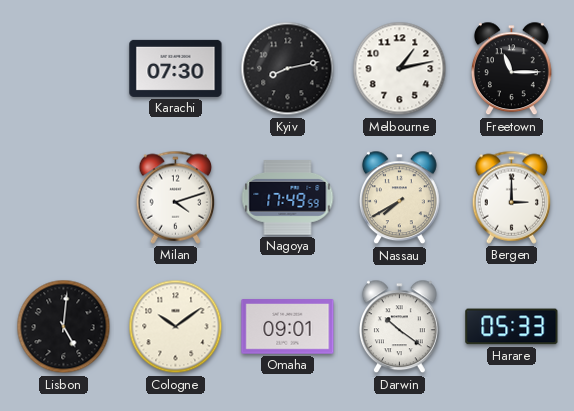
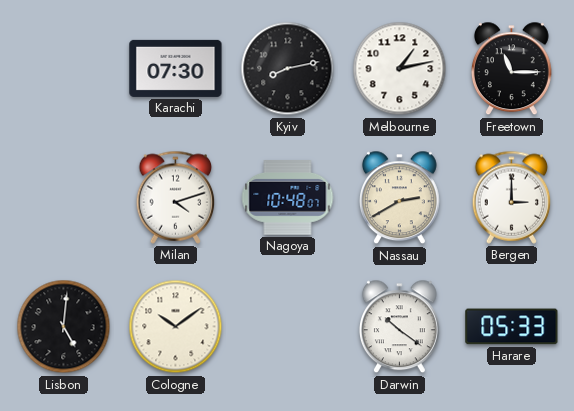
Nagoya: 17:49 -> 10:48 (288, 198)
Nassau: 7:40 -> 2:40 (399, 198)
Omaha: 09:01 -> none (288, 327)
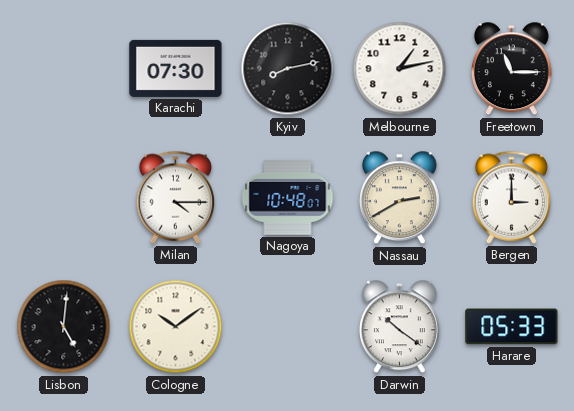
Milan: 4:12 -> 4:15 (176, 197)
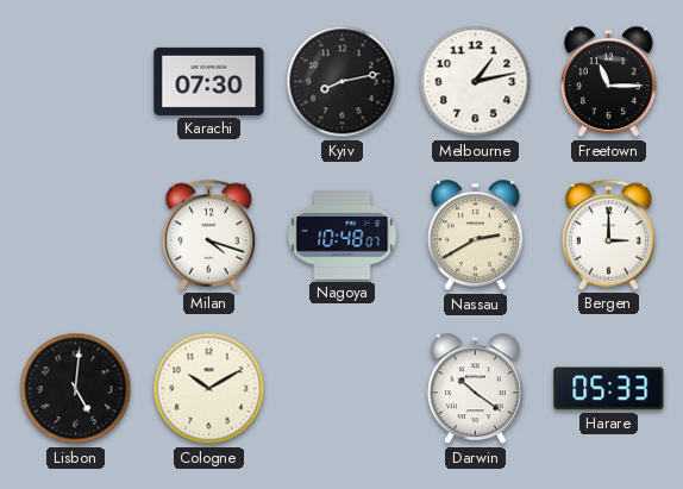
Milan: 4:15 -> 4:18 (209, 234)
Cologne: 10:09 -> 10:10 (209, 389)
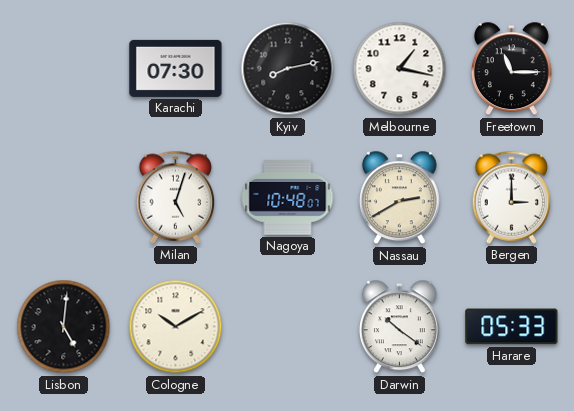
Melbourne: 1:13 -> 1:17 (400, 69)
Milan: 4:18 -> 5:03 (176, 197)
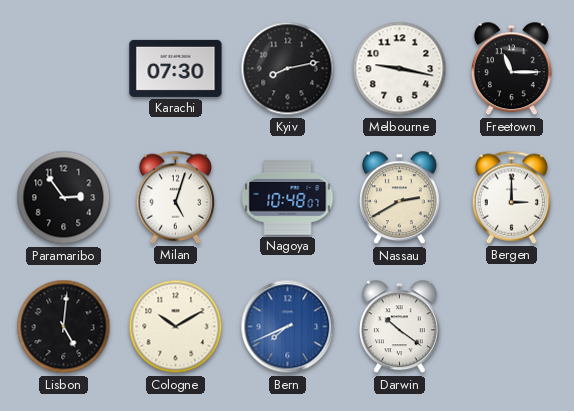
Melbourne: 1:17 -> 9:17 (400, 69)
Paramaribo: none -> 2:54 (64, 198)
Bern: none -> 7:41 (288, 327)
Harare: 05:33 -> none (512, 327)
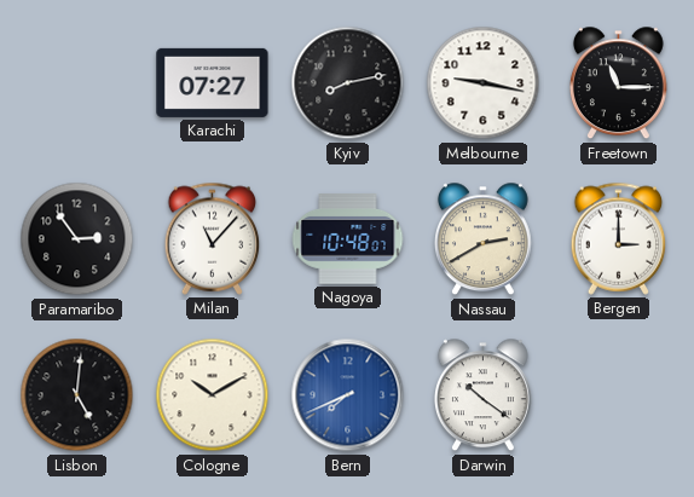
Karachi: 07:30 -> 07:27 (213, 82)
Milan: 5:03 -> 11:07 (213, 238)
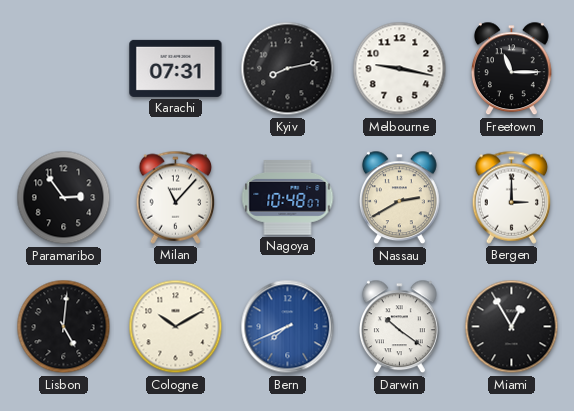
Karachi: 07:27 -> 07:31 (176, 68)
Miami: none -> 12:55 (512, 327)
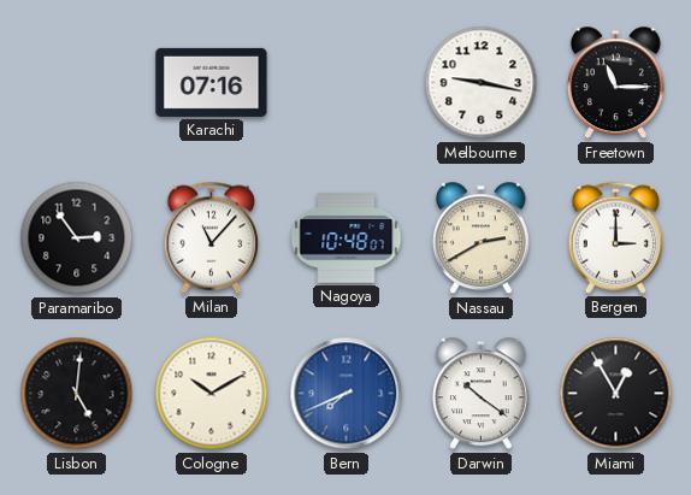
Karachi: 07:31 -> 07:16 (212, 82)
Kyiv: 8:13 -> none (288, 69)
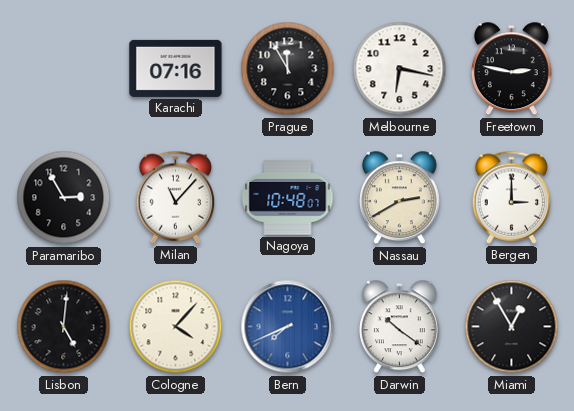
Prague: none -> 11:55 (288, 69)
Melbourne: 9:17 -> 6:17 (400, 69)
Freetown: 11:15 -> 2:47 (511, 69)
Paramaribo: 2:54 -> 2:55 (64, 198)
Cologne: 10:10 -> 4:07 (176, 327)
